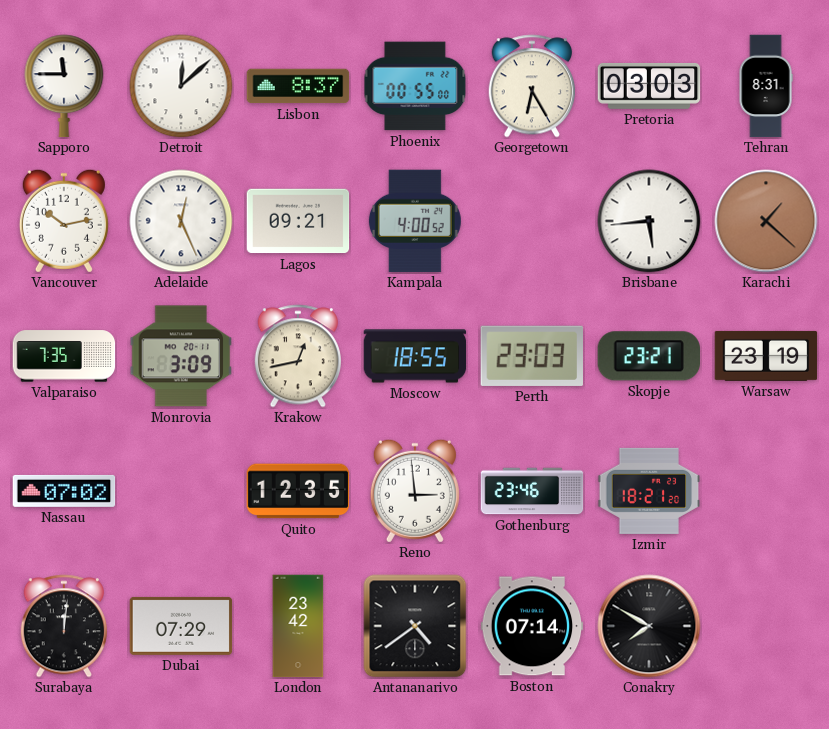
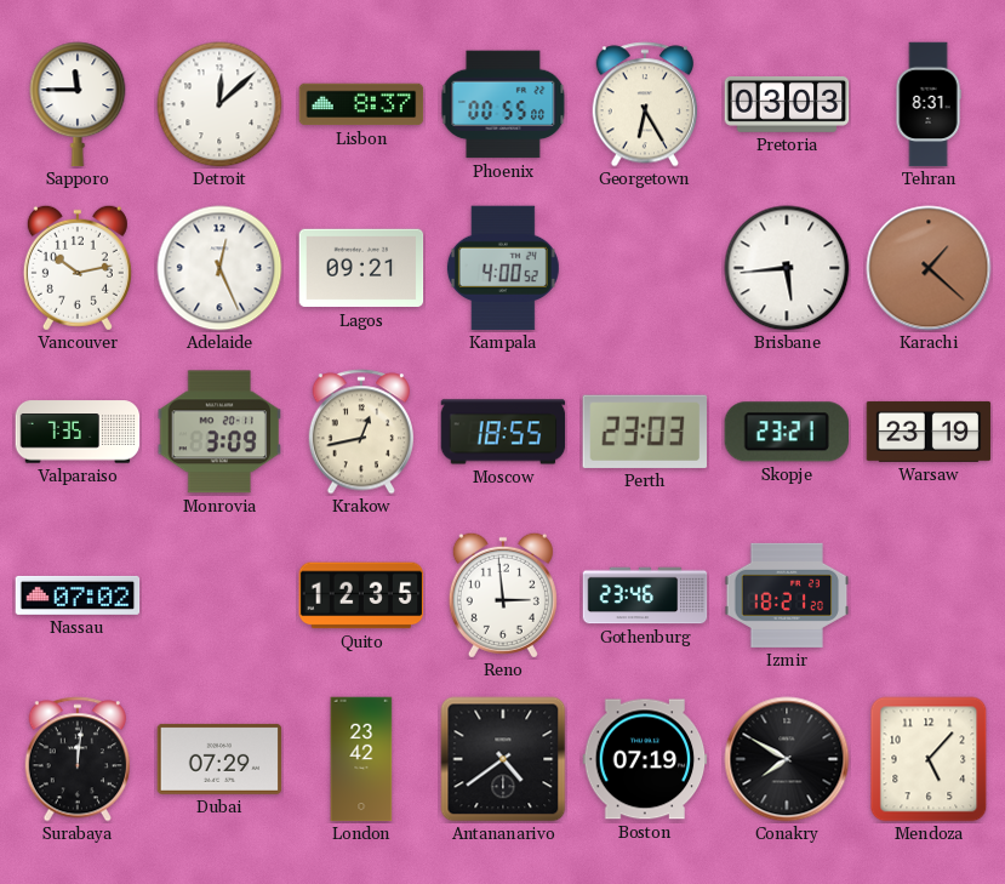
Boston: 07:14 -> 07:19 (645, 759)
Mendoza: none -> 5:07 (929, 759)
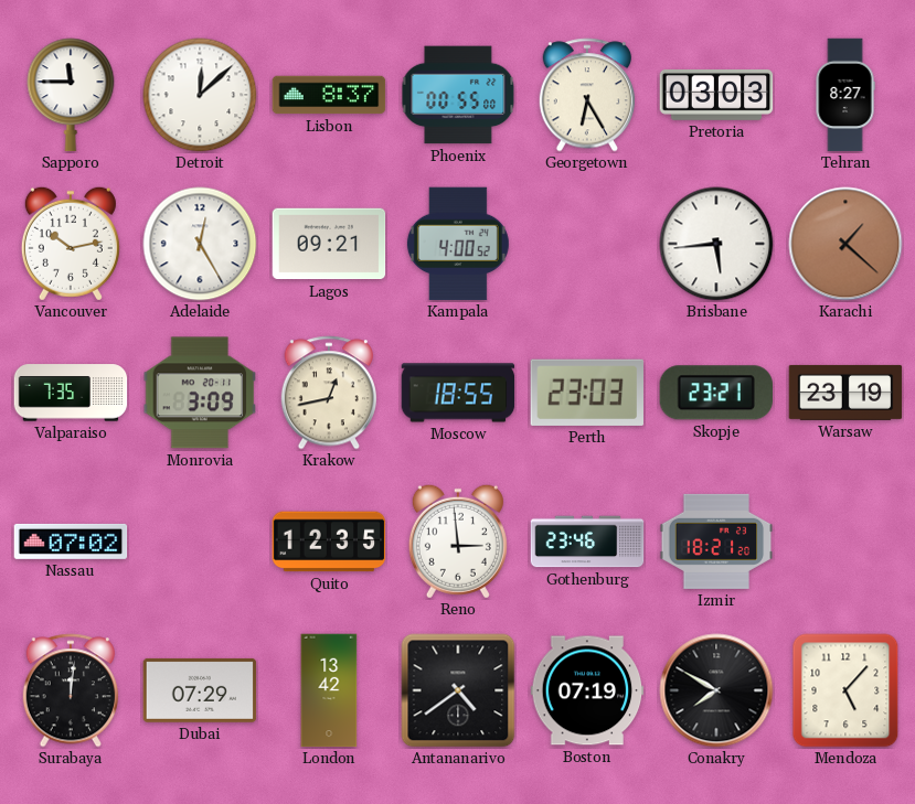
Tehran: 8:31 -> 8:27 (845, 95)
Adelaide: 12:26 -> 12:25 (200, 244)
London: 23:42 -> 13:42 (329, 690)
